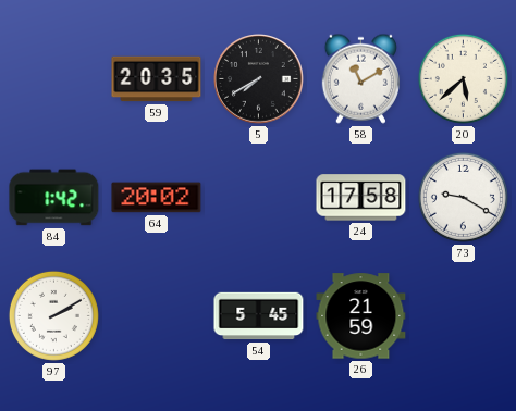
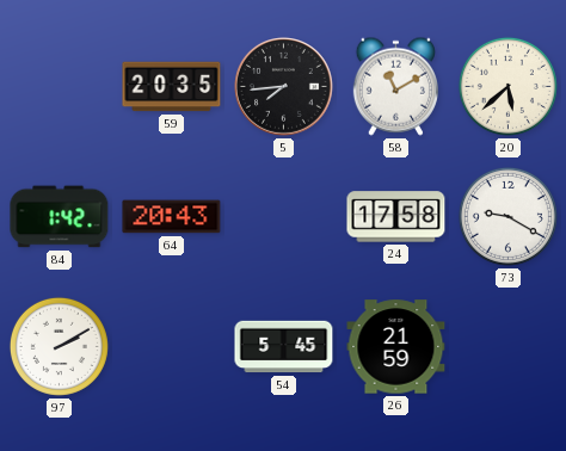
5: 7:40 -> 7:44 (284, 87)
64: 20:02 -> 20:43 (172, 217)
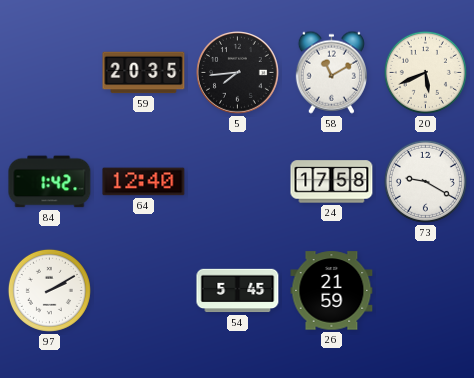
20: 5:38 -> 5:41 (425, 72)
64: 20:43 -> 12:40 (144, 182)
